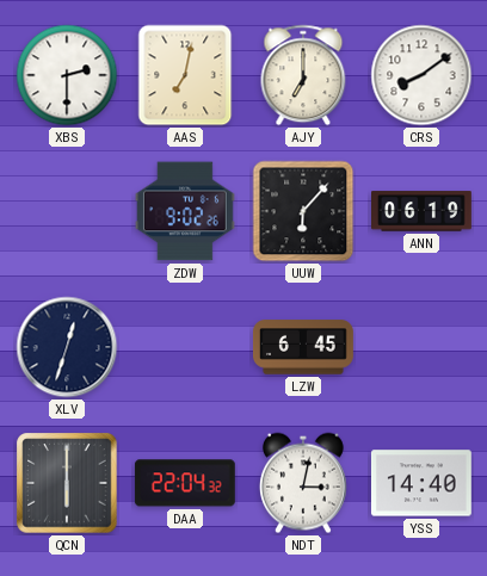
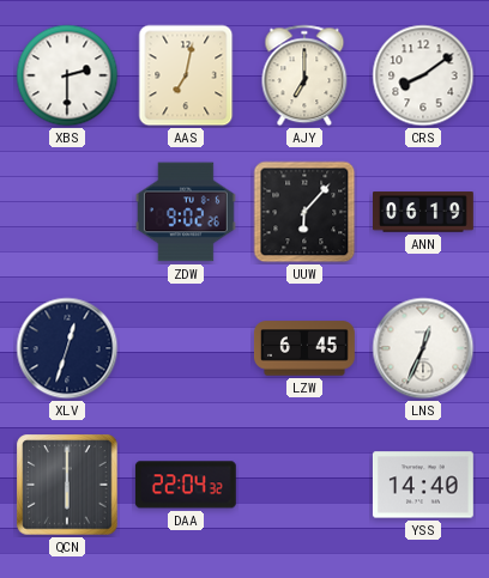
LNS: none -> 12:34 (423, 348)
NDT: 3:02 -> none (303, 483)
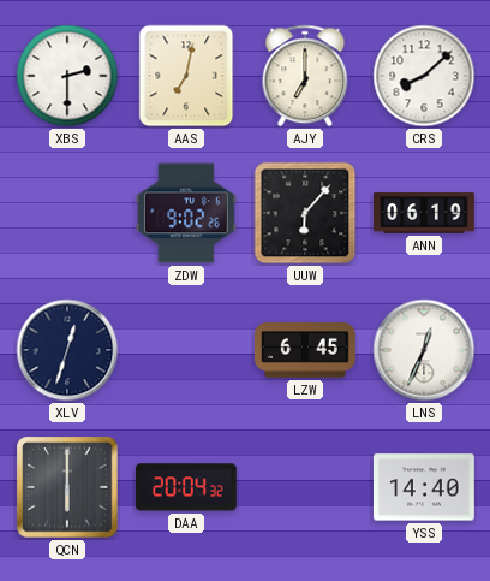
CRS: 8:09 -> 8:08 (424, 76)
DAA: 22:04 -> 20:04 (186, 487)
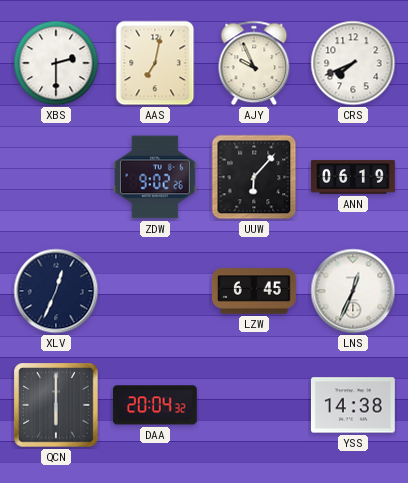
AJY: 7:00 -> 9:56 (254, 63)
CRS: 8:08 -> 7:41 (353, 63)
XLV: 12:33 -> 12:34 (56, 291)
YSS: 14:40 -> 14:38 (353, 405)
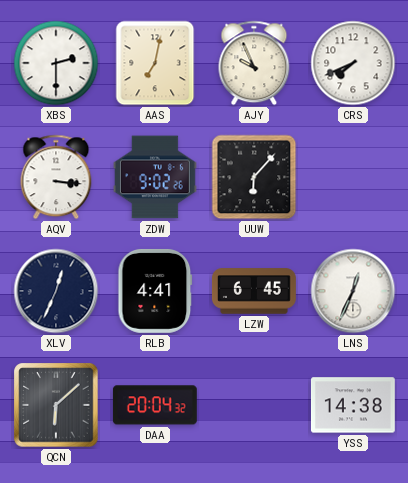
AQV: none -> 3:16 (56, 177)
ANN: 06:19 -> none (354, 177)
RLB: none -> 4:41 (155, 291)
QCN: 6:00 -> 6:08 (56, 405)
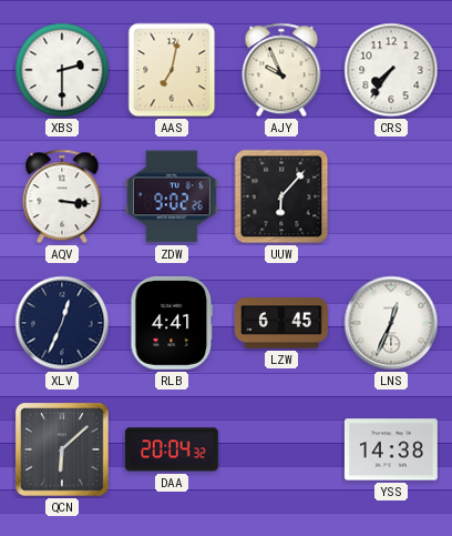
CRS: 7:41 -> 7:36 (391, 70)
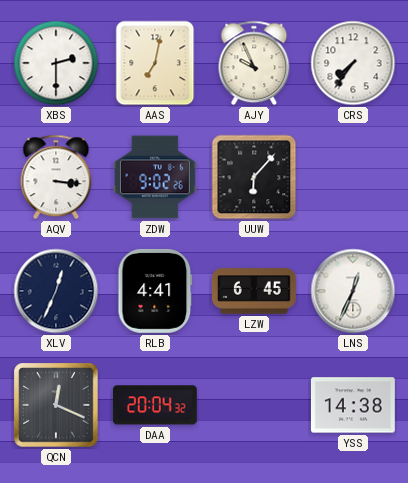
QCN: 6:08 -> 12:19 (56, 405)
